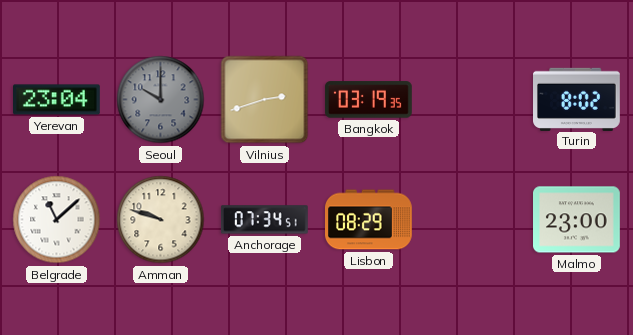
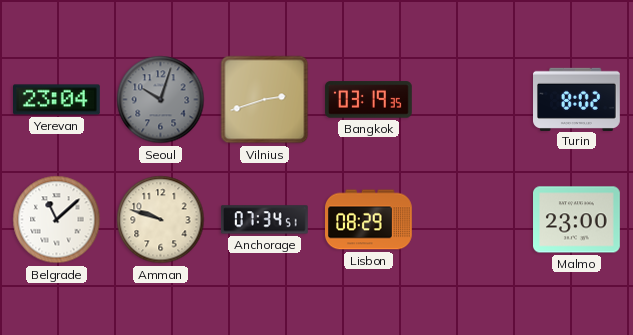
Seoul: 10:00 -> 10:03 (161, 100)
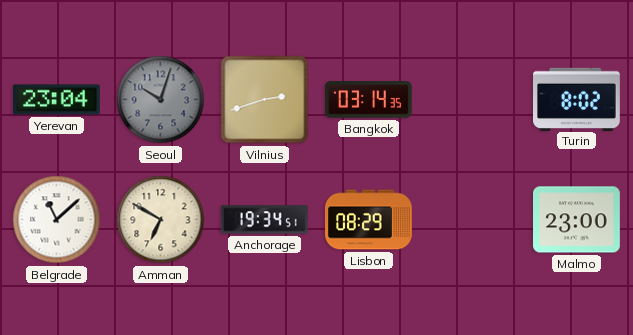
Bangkok: 03:19 -> 03:14 (369, 100)
Amman: 9:48 -> 6:50 (161, 220)
Anchorage: 07:34 -> 19:34 (265, 220)
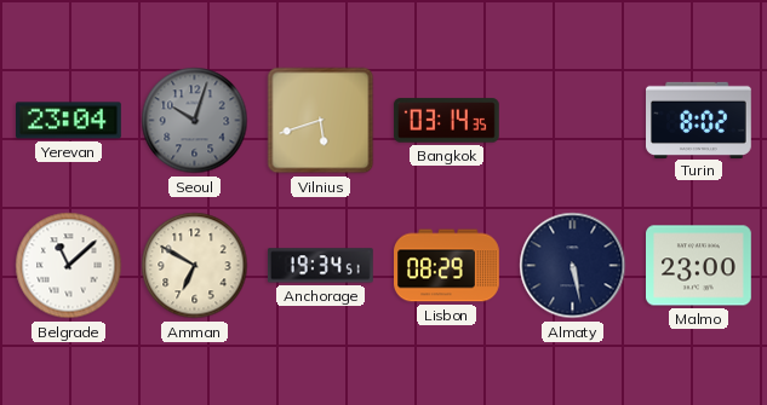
Vilnius: 2:42 -> 5:42 (321, 121)
Almaty: none -> 5:28 (573, 266)
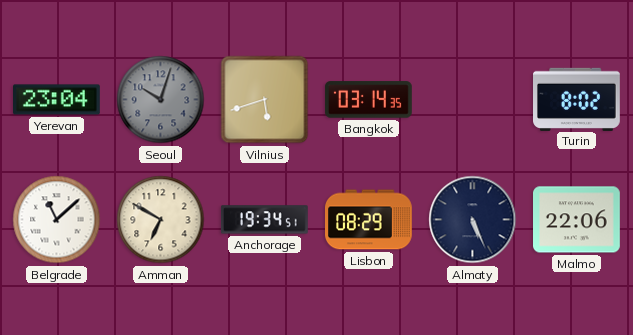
Almaty: 5:28 -> 5:26 (473, 220)
Malmo: 23:00 -> 22:06 (577, 220)
